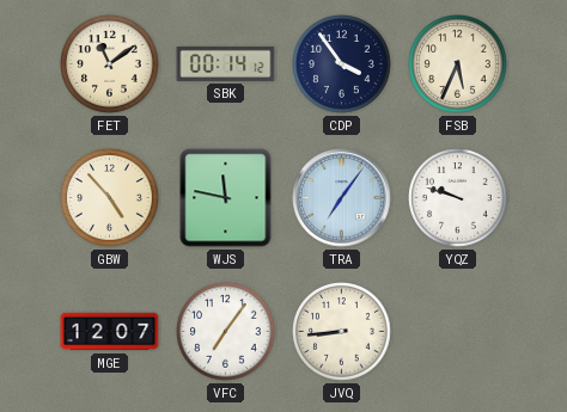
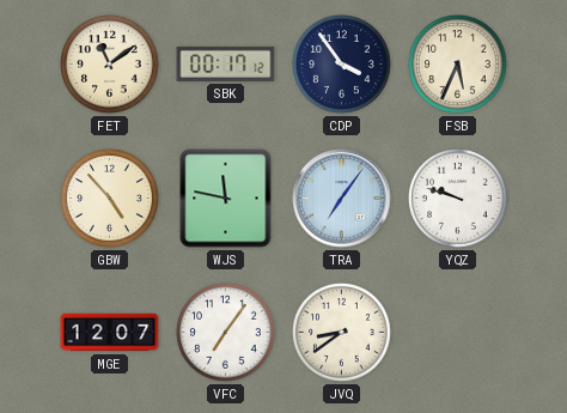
SBK: 00:14 -> 00:17 (226, 63)
JVQ: 8:44 -> 8:39 (342, 333)
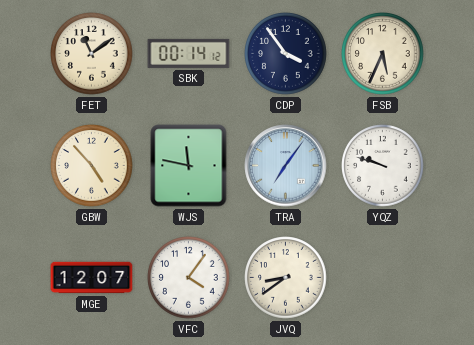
SBK: 00:17 -> 00:14 (189, 53)
VFC: 7:06 -> 4:06 (189, 278)
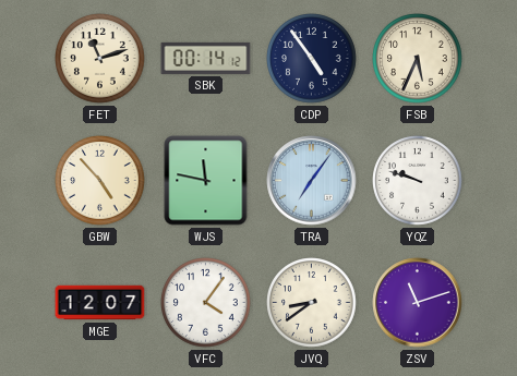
FET: 11:09 -> 11:12 (100, 59)
CDP: 3:54 -> 4:54 (312, 59)
ZSV: none -> 11:12 (418, 303)
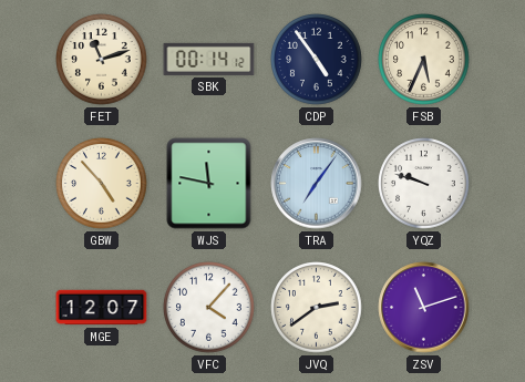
VFC: 4:06 -> 4:07 (209, 308)
JVQ: 8:39 -> 2:39 (317, 308)
